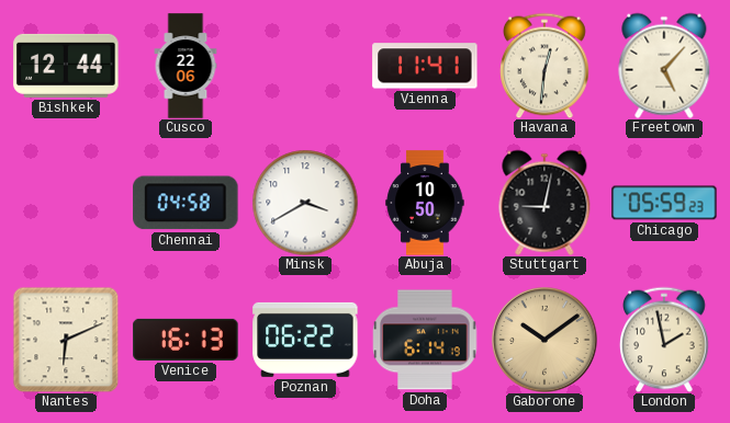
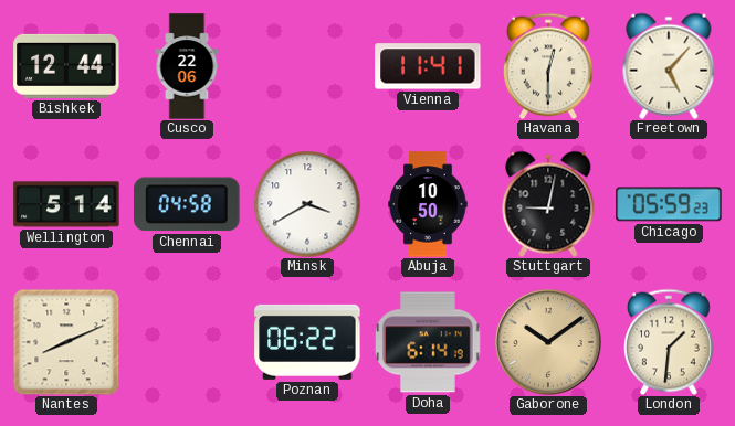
Havana: 12:31 -> 12:30 (549, 66)
Wellington: none -> 5:14 (66, 204)
Nantes: 6:11 -> 8:11 (66, 342)
Venice: 16:13 -> none (186, 340)
London: 1:58 -> 1:31 (670, 342)
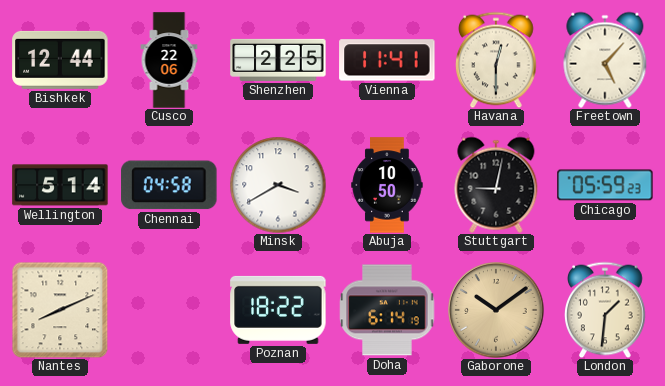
Shenzhen: none -> 2:25 (278, 60)
Poznan: 06:22 -> 18:22 (278, 310)
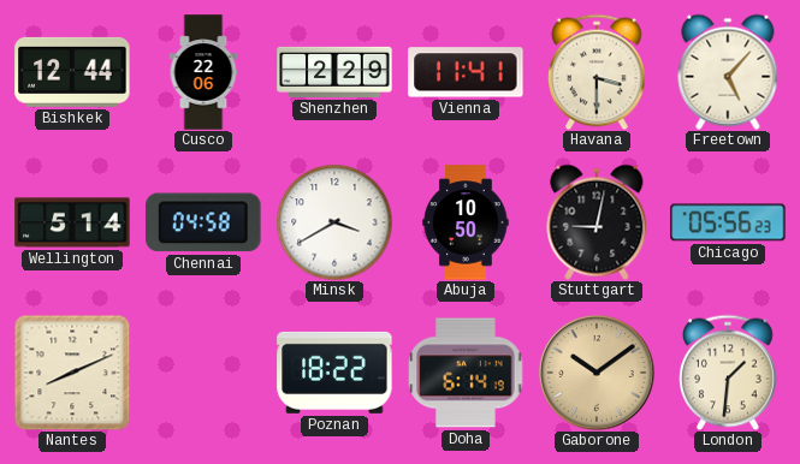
Shenzhen: 2:25 -> 2:29 (334, 72)
Havana: 12:30 -> 3:30 (598, 72)
Chicago: 05:59 -> 05:56 (728, 222)
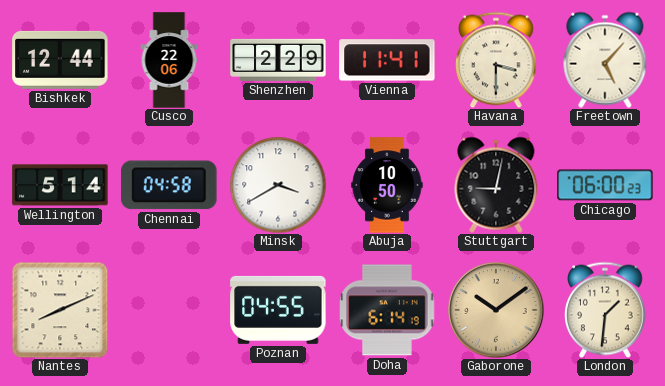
Chicago: 05:56 -> 06:00 (605, 185)
Poznan: 18:22 -> 04:55 (278, 310)
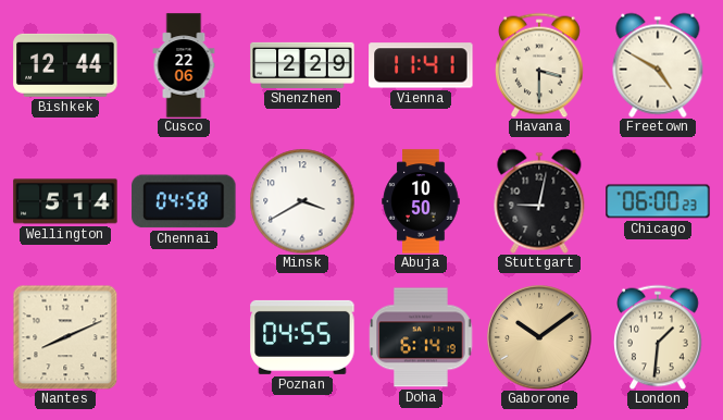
Freetown: 5:07 -> 4:50 (658, 65)
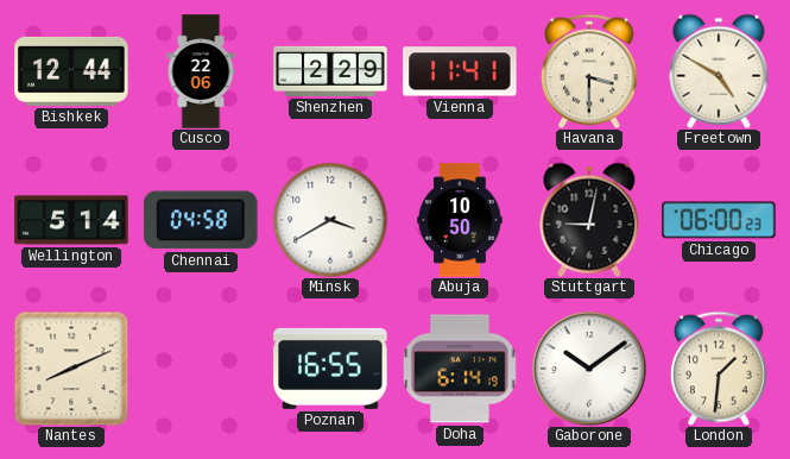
Poznan: 04:55 -> 16:55 (330, 369)
Gaborone dial: champagne -> white (589, 369)
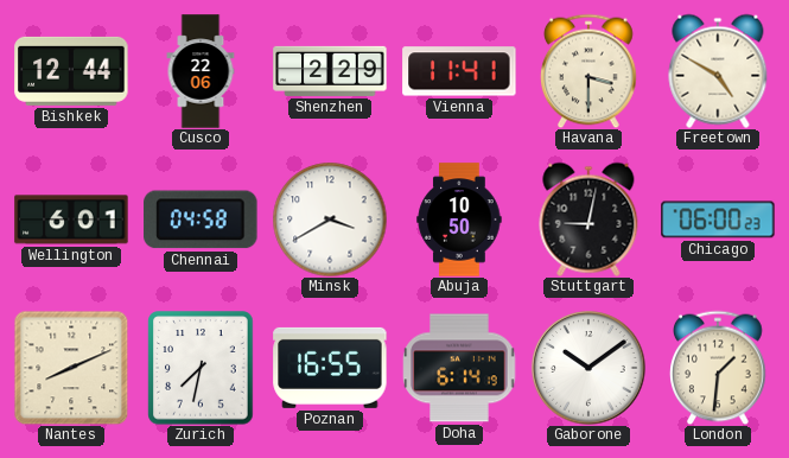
Wellington: 5:14 -> 6:01 (71, 220)
Zurich: none -> 7:32 (201, 368)
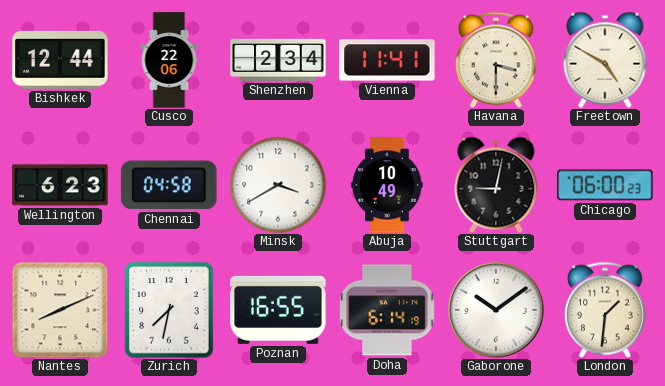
Shenzhen: 2:29 -> 2:34 (278, 60)
Wellington: 6:01 -> 6:23 (60, 185)
Abuja: 10:50 -> 10:49 (387, 185)
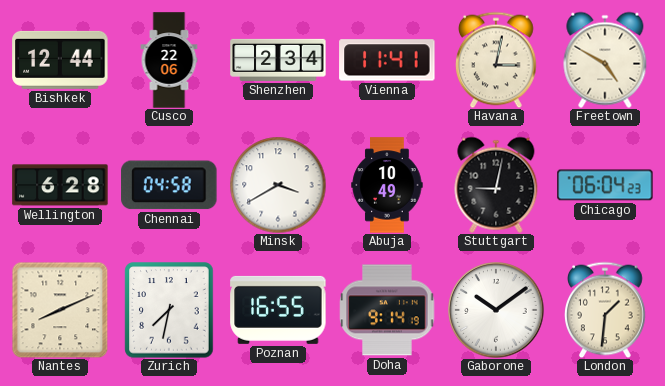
Havana: 3:30 -> 3:02 (497, 60)
Wellington: 6:23 -> 6:28 (60, 185)
Chicago: 06:00 -> 06:04 (605, 185)
Doha: 6:14 -> 9:14 (387, 310)
